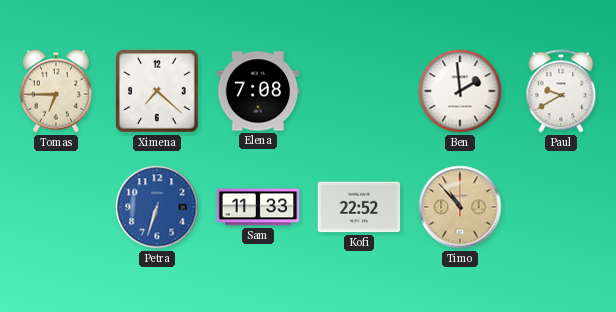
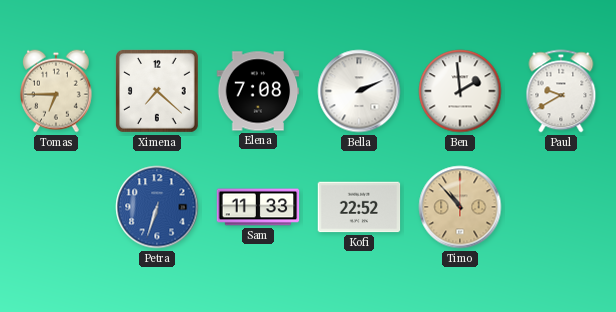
Bella: none -> 2:11 (359, 91)
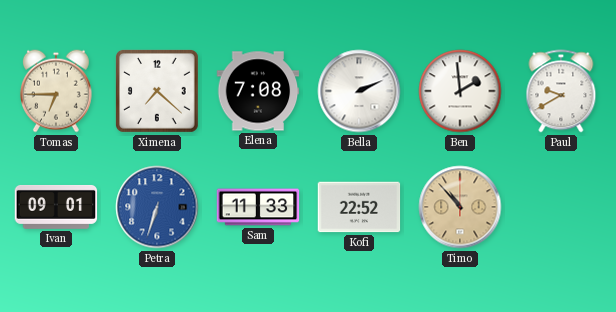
Ivan: none -> 09:01 (56, 207)
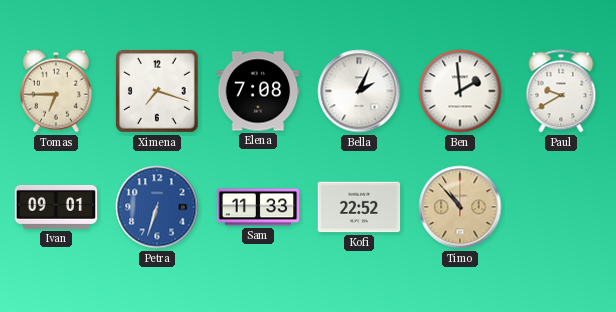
Ximena: 7:22 -> 7:18 (158, 92)
Bella: 2:11 -> 2:04 (359, 91)
